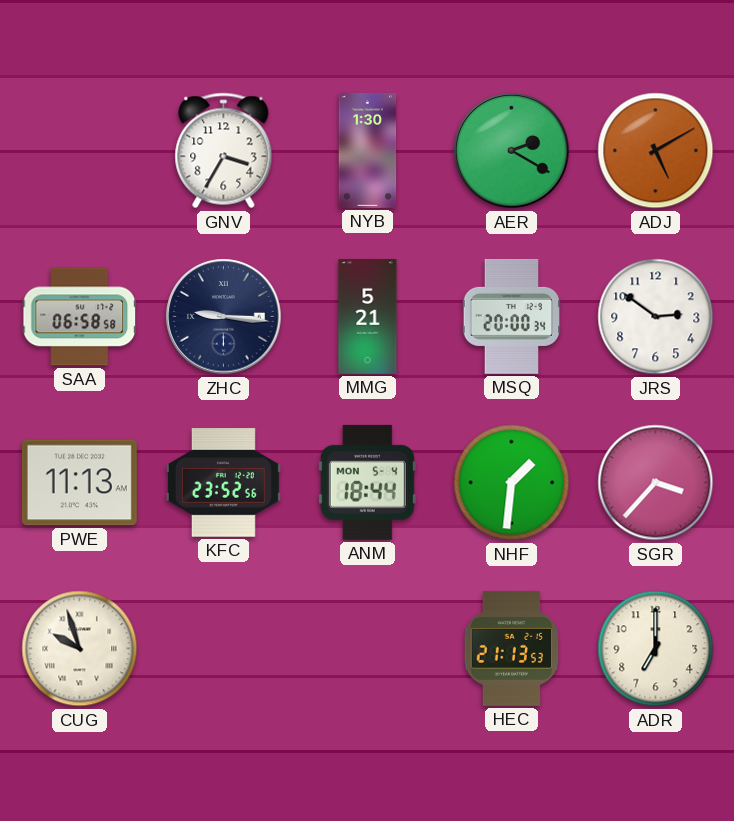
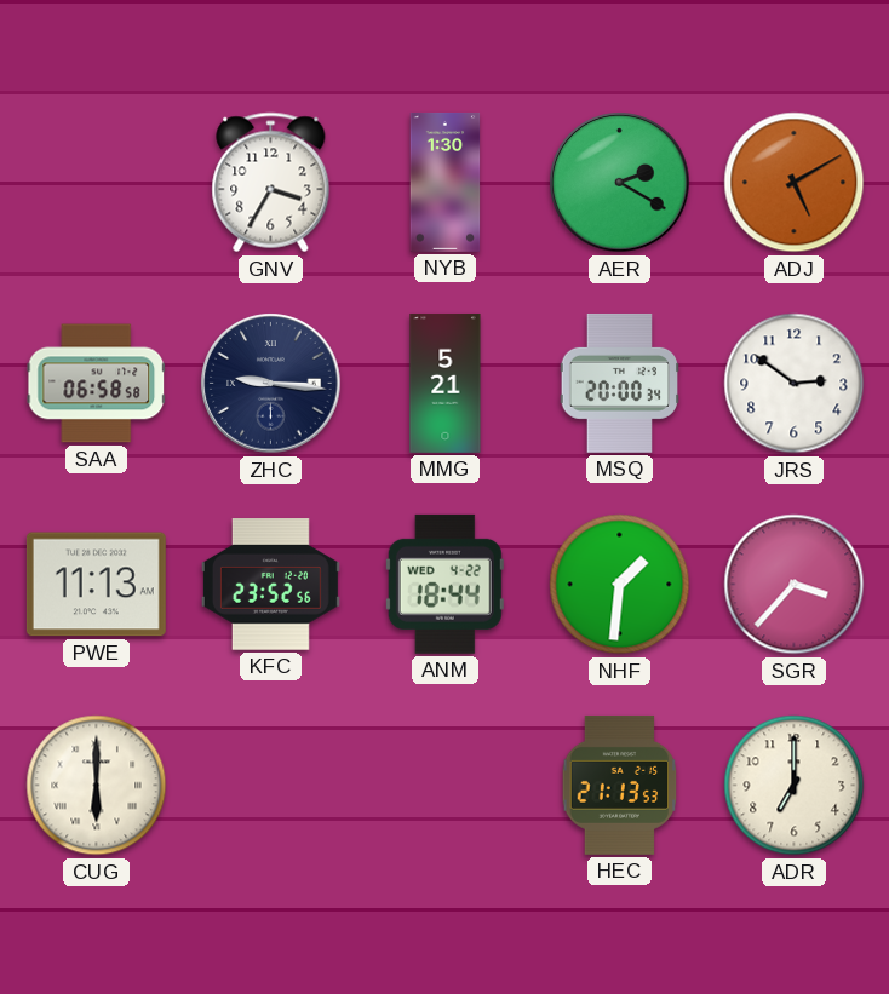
ANM date: MON 5-4 -> WED 4-22 (444, 584)
CUG: 9:57 -> 6:00 (97, 786)
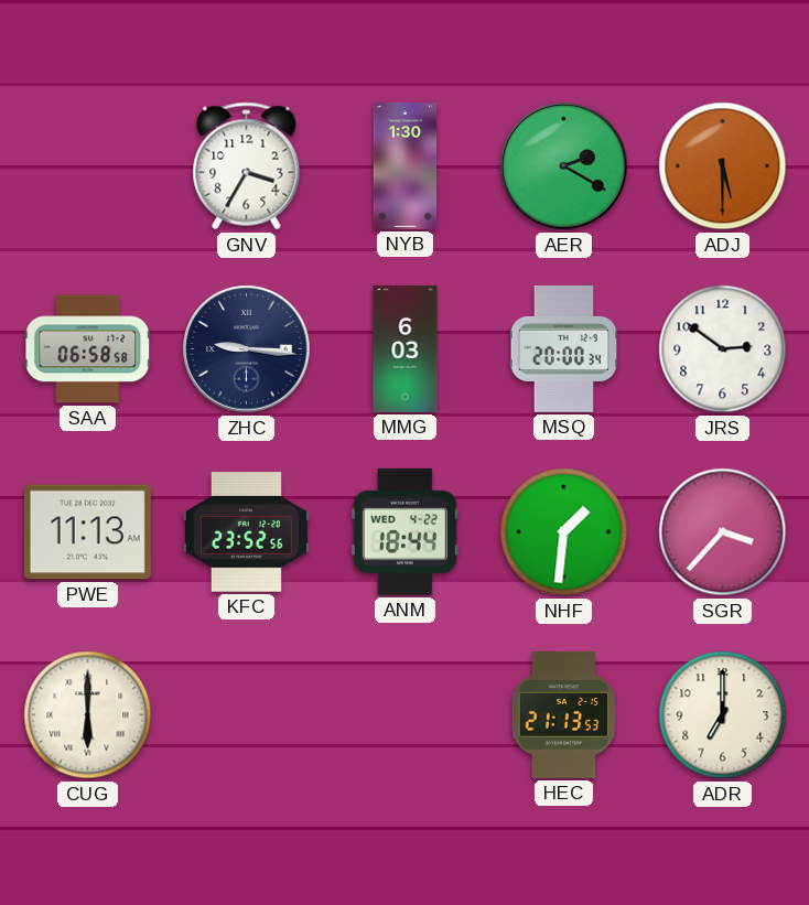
ADJ: 5:10 -> 5:30 (723, 166)
MMG: 5:21 -> 6:03 (406, 348)
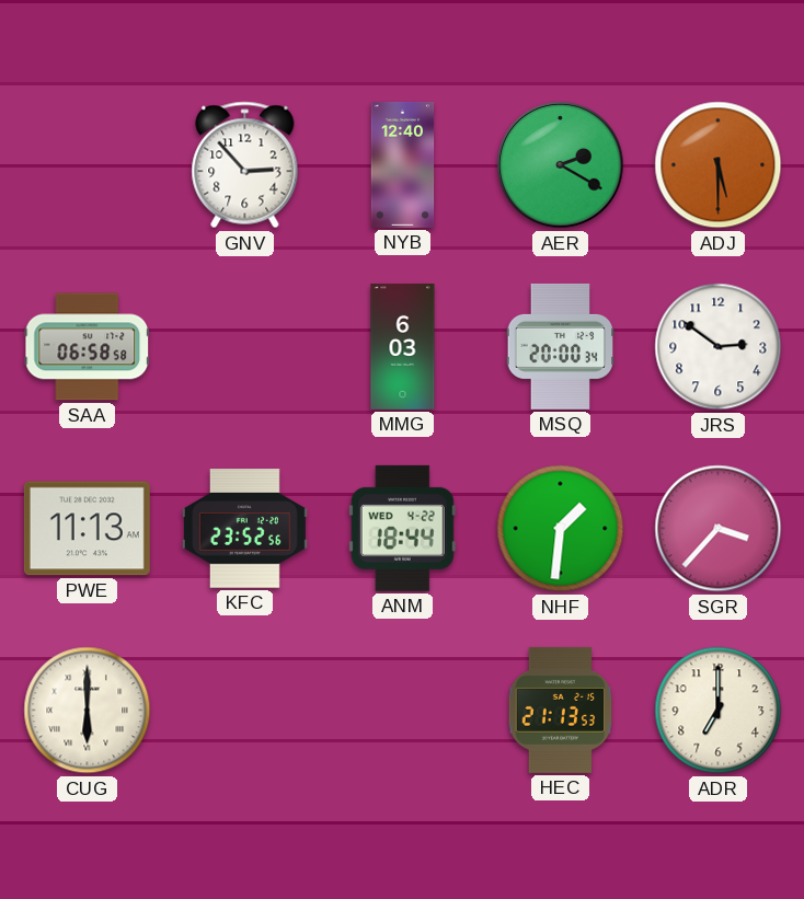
GNV: 3:35 -> 2:53 (245, 165)
NYB: 1:30 -> 12:40 (403, 164)
ZHC: 9:16 -> none (247, 349)
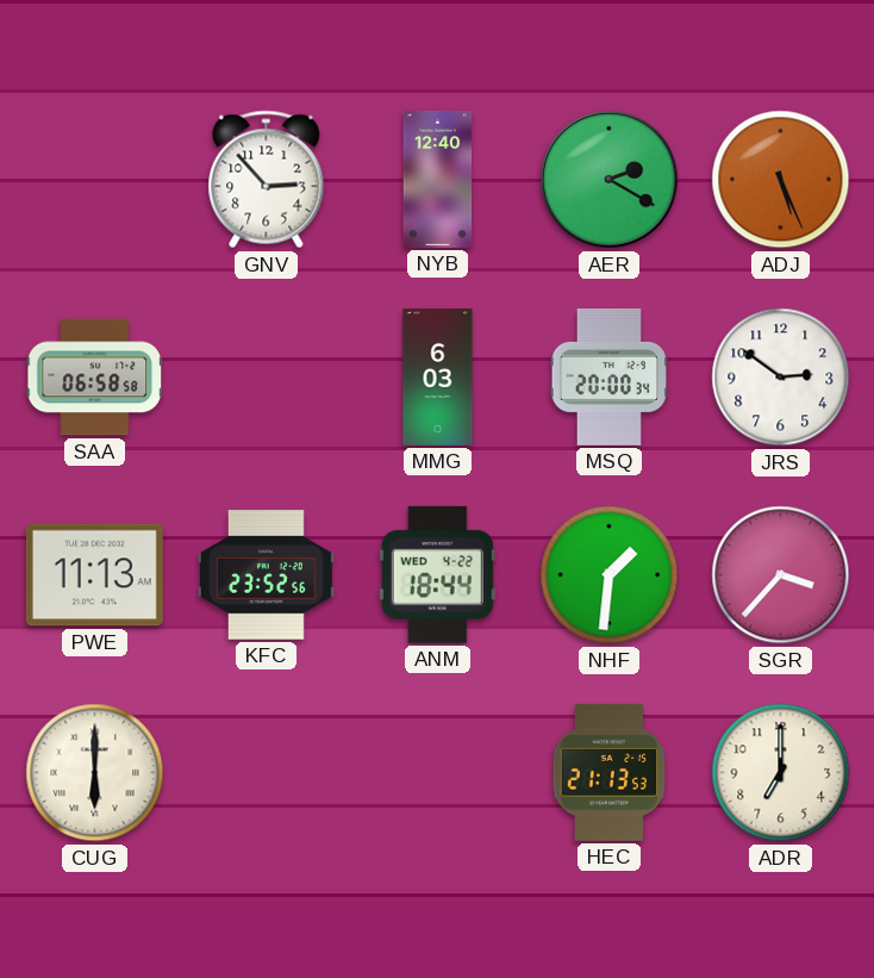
ADJ: 5:30 -> 5:26 (781, 180)
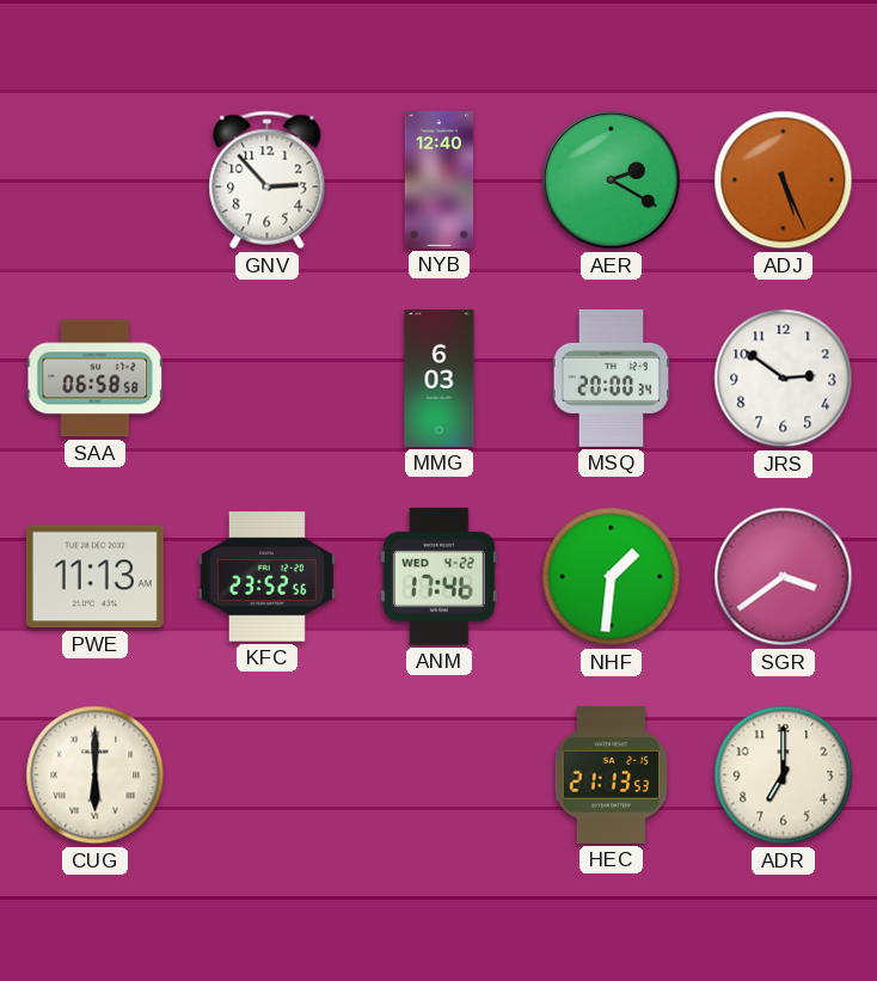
ANM: 18:44 -> 17:46 (438, 576)
SGR: 3:37 -> 3:39 (784, 577)
